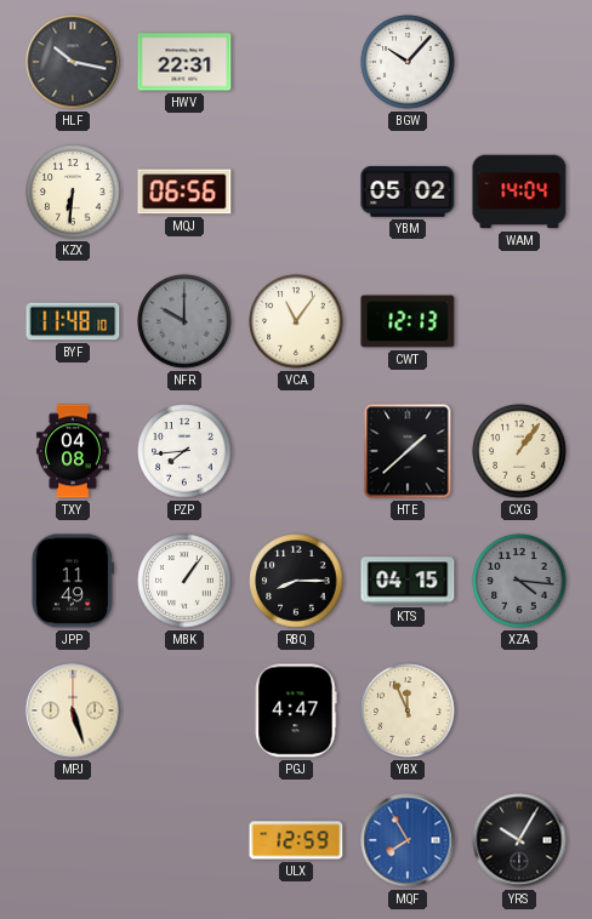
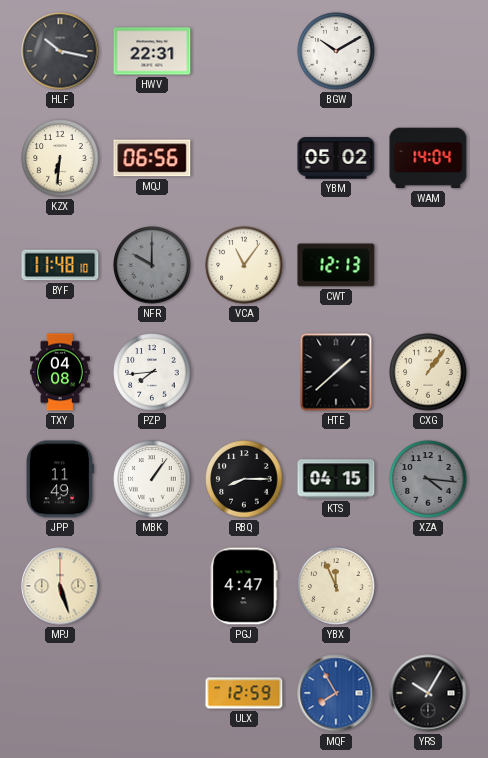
BGW: 10:07 -> 10:10 (336, 51)
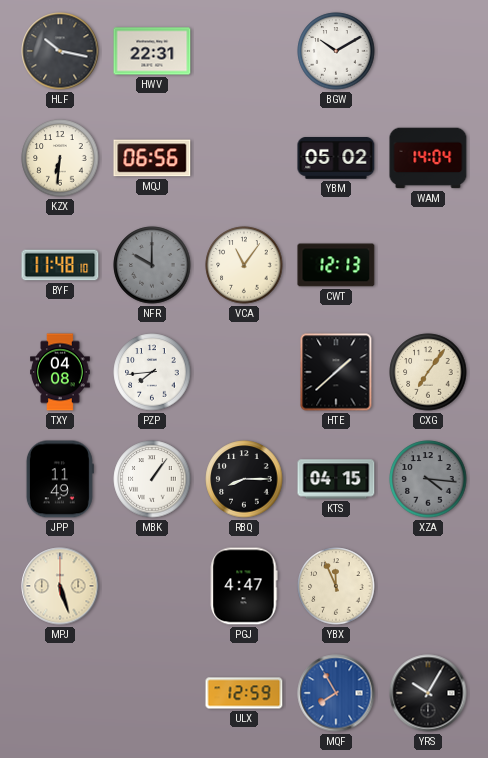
CXG: 1:06 -> 7:06 (428, 372)
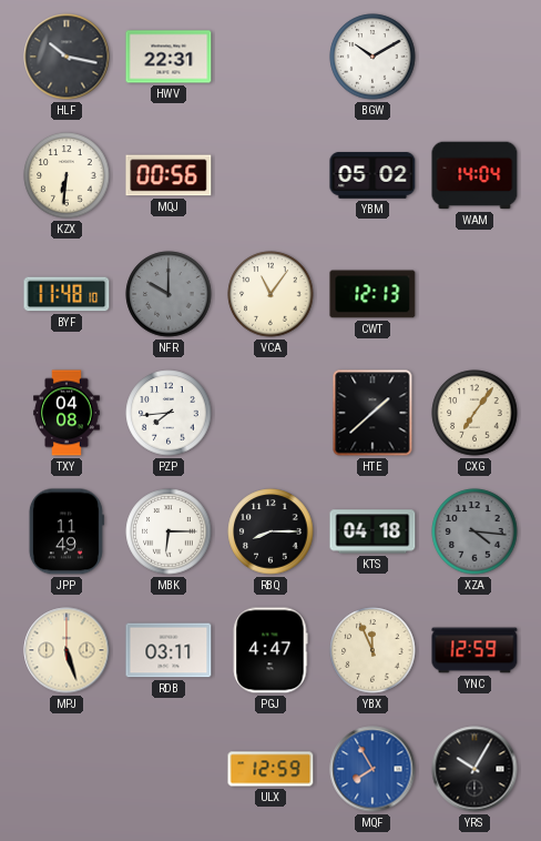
MQJ: 06:56 -> 00:56 (169, 175)
MBK: 1:06 -> 6:15 (169, 531)
KTS: 04:15 -> 04:18 (372, 531)
RDB: none -> 03:11 (169, 650)
YNC: none -> 12:59 (474, 650)
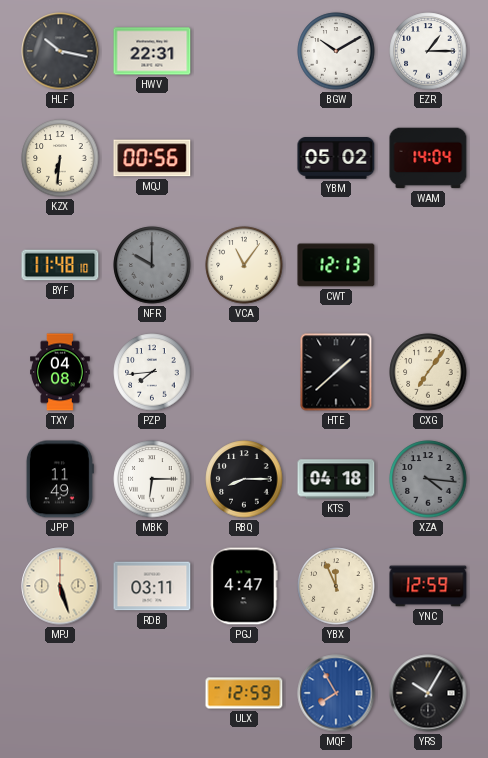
EZR: none -> 1:15 (428, 51)
